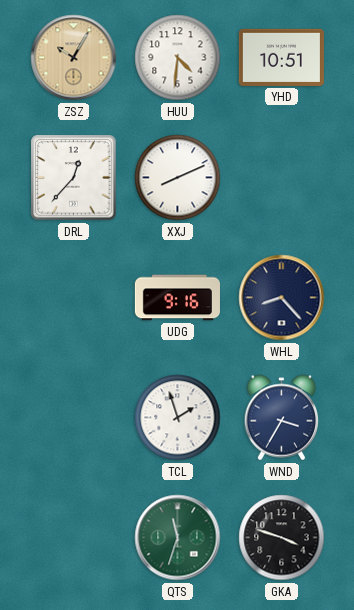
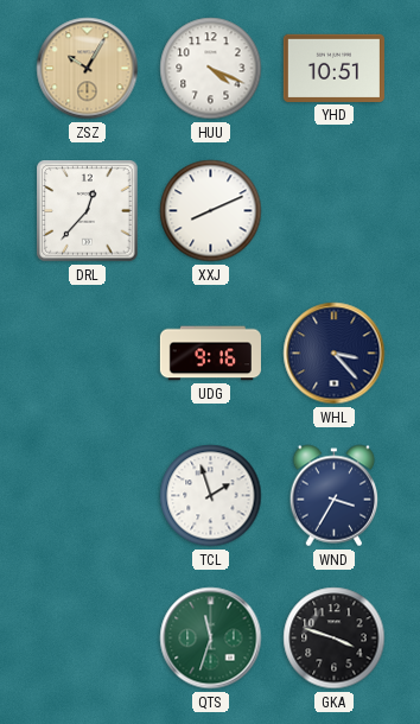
HUU: 4:31 -> 4:19 (211, 69)
WHL: 8:23 -> 3:23 (335, 354)
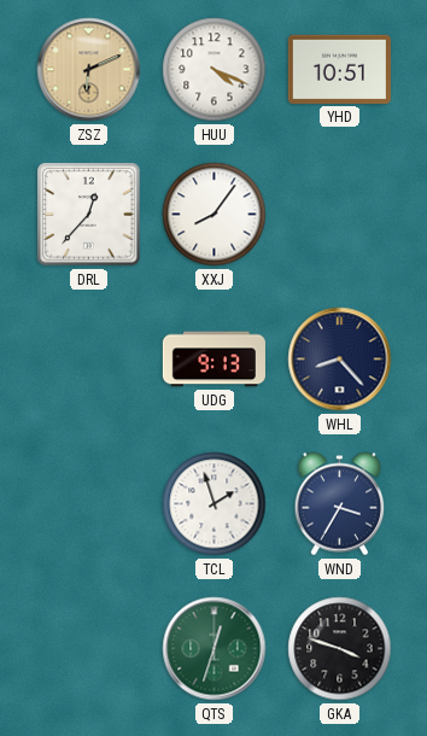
ZSZ: 10:05 -> 6:11 (89, 70)
XXJ: 8:11 -> 8:06 (215, 215)
UDG: 9:16 -> 9:13 (213, 360)
WHL: 3:23 -> 8:23 (340, 360)
QTS: 11:33 -> 12:33 (215, 649)
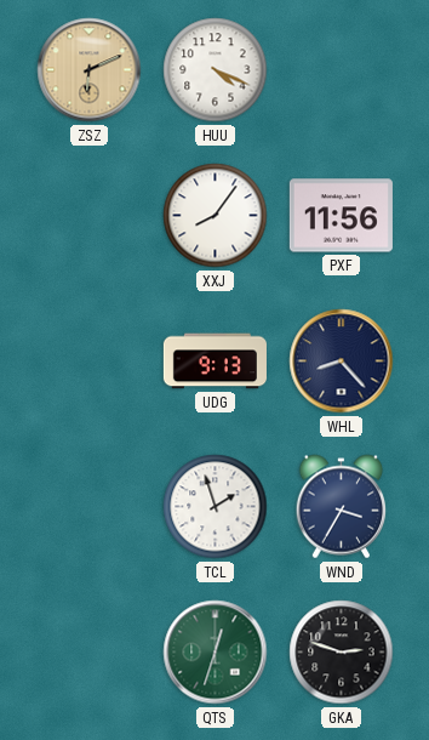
YHD: 10:51 -> none (339, 69)
DRL: 12:37 -> none (89, 215)
PXF: none -> 11:56 (341, 216)
GKA: 3:48 -> 2:48 (342, 653)
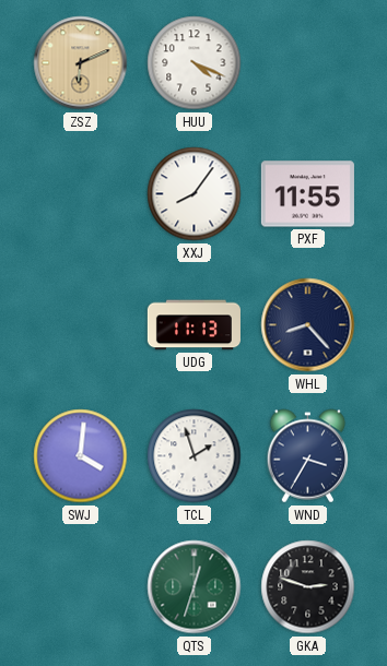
PXF: 11:56 -> 11:55 (307, 194)
UDG: 9:13 -> 11:13 (193, 325)
SWJ: none -> 4:01 (81, 456)
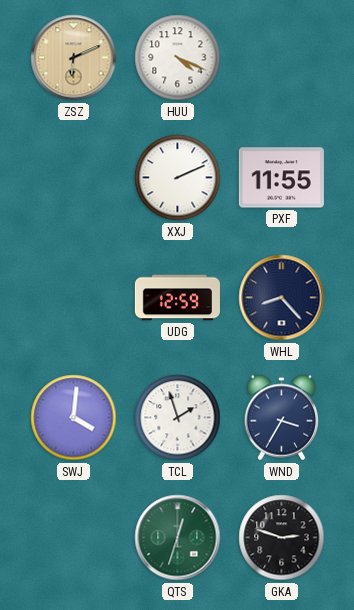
XXJ: 8:06 -> 2:11 (178, 178)
UDG: 11:13 -> 12:59 (177, 298)
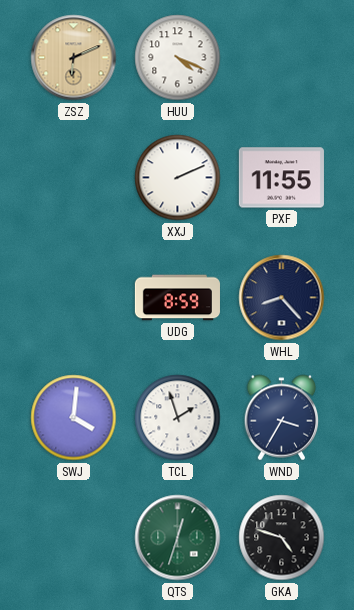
UDG: 12:59 -> 8:59 (177, 298)
GKA: 2:48 -> 4:48 (282, 538)
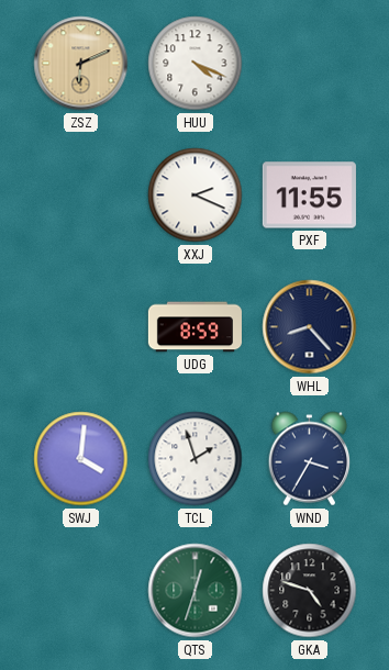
XXJ: 2:11 -> 2:19 (196, 196)
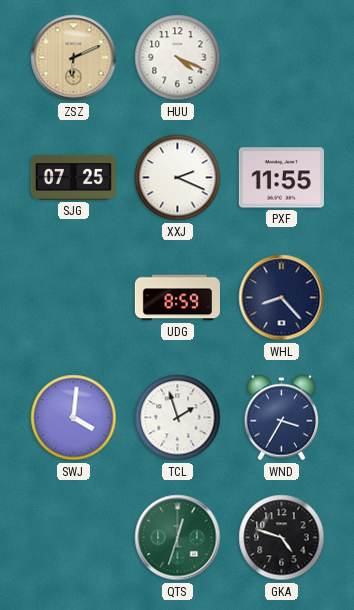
SJG: none -> 07:25 (73, 178)
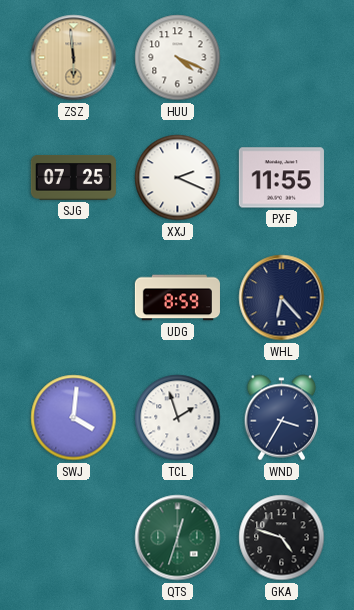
ZSZ: 6:11 -> 5:59 (74, 58)
WHL: 8:23 -> 6:23 (282, 298)
